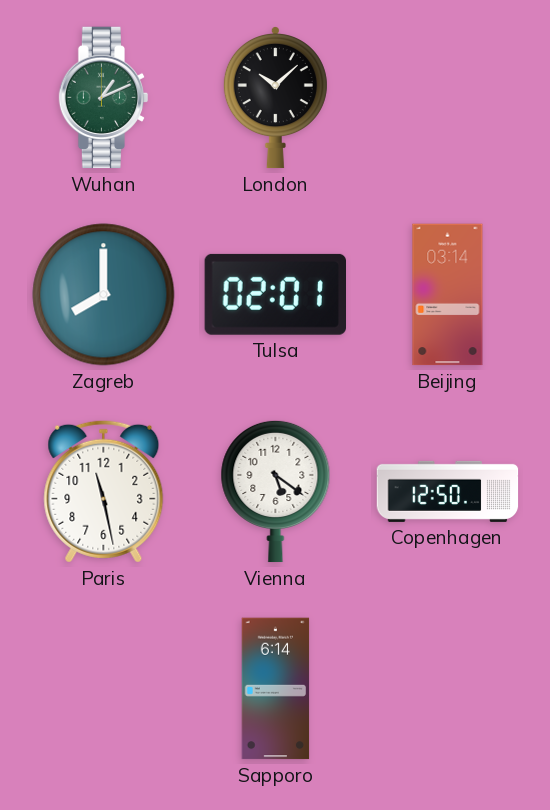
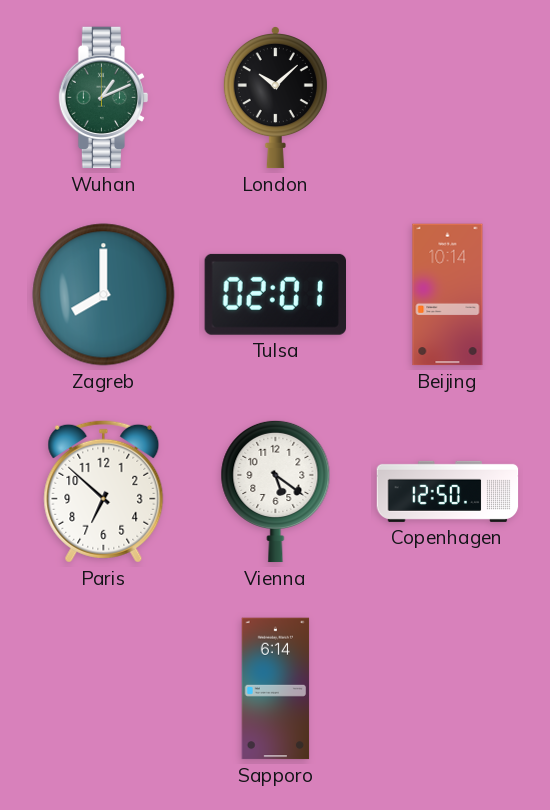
Beijing: 03:14 -> 10:14 (448, 295)
Paris: 11:28 -> 6:52 (104, 491)
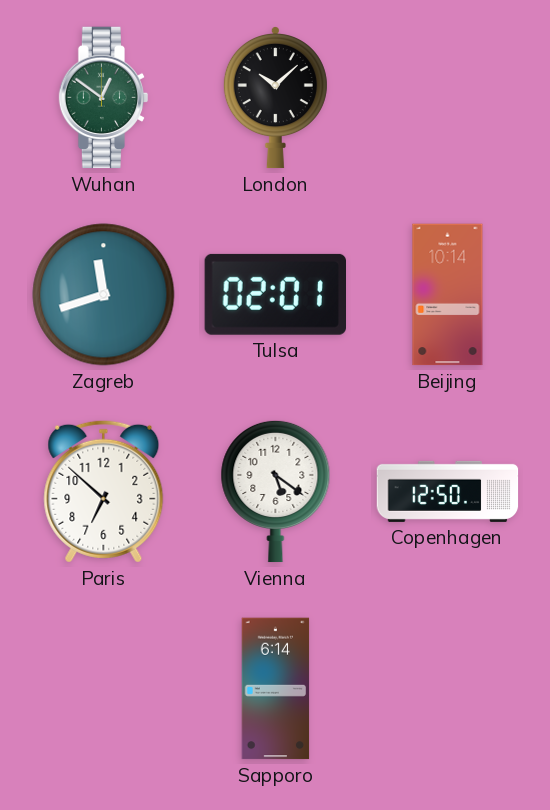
Wuhan: 1:11 -> 12:51 (104, 98)
Zagreb: 8:00 -> 11:42 (104, 295)
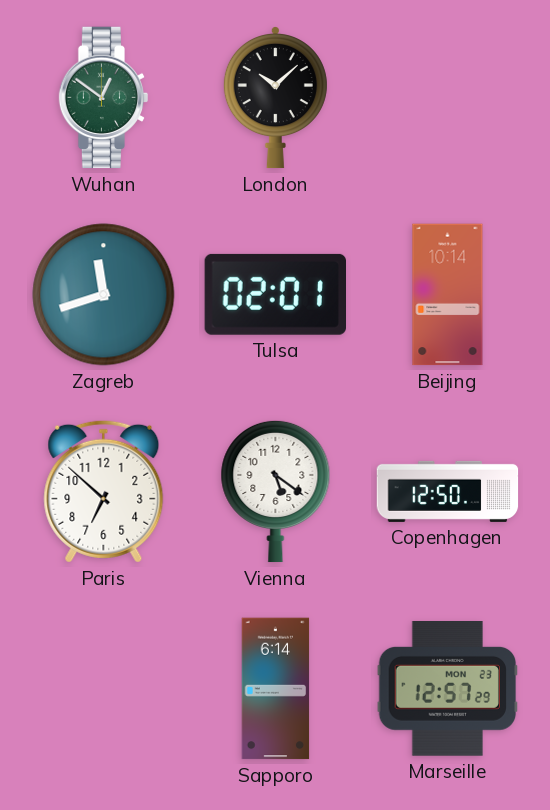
Marseille: none -> 12:57 (448, 689)
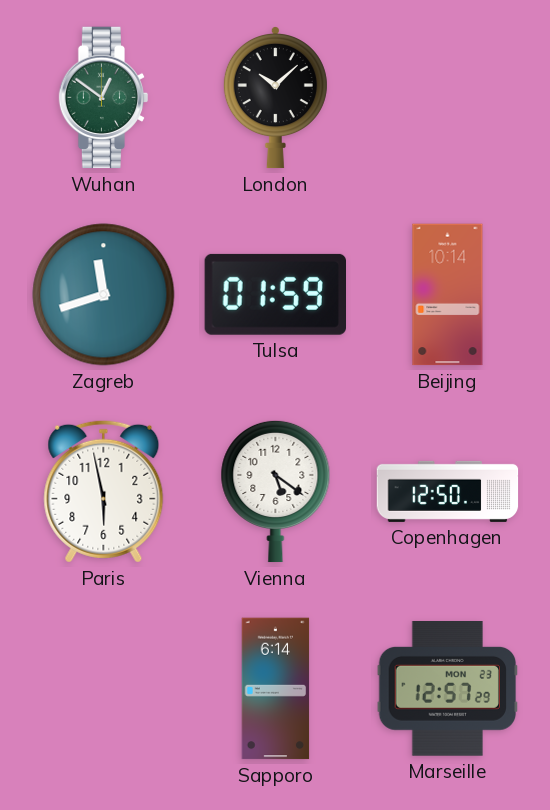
Tulsa: 02:01 -> 01:59 (275, 294)
Paris: 6:52 -> 5:58 (104, 491)
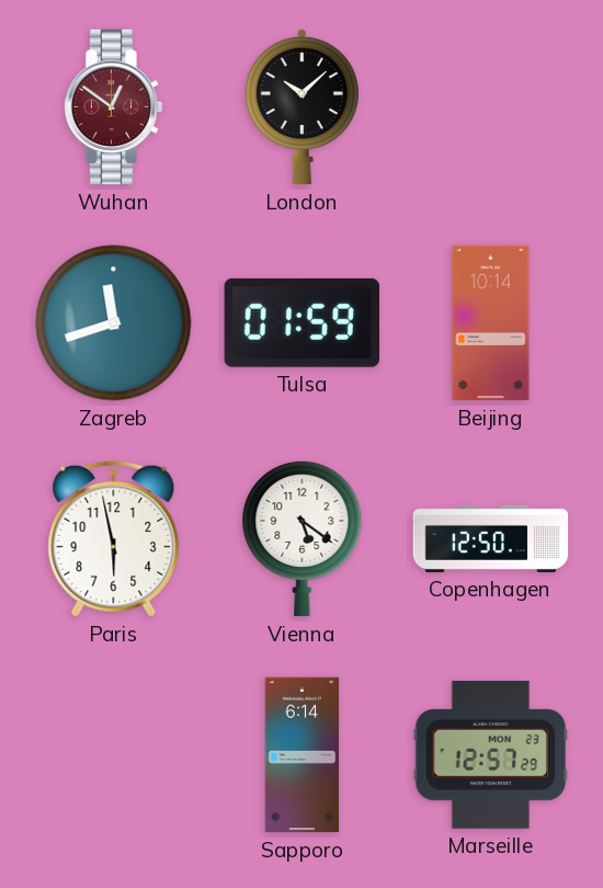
Wuhan dial: green -> burgundy (114, 107)
